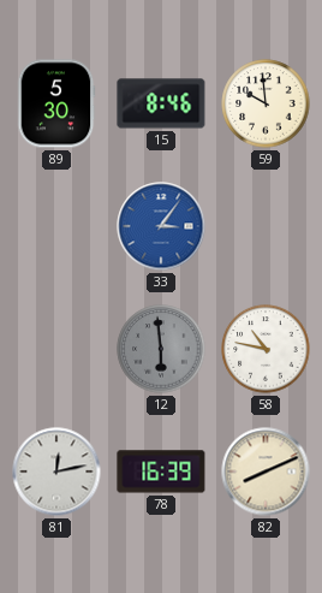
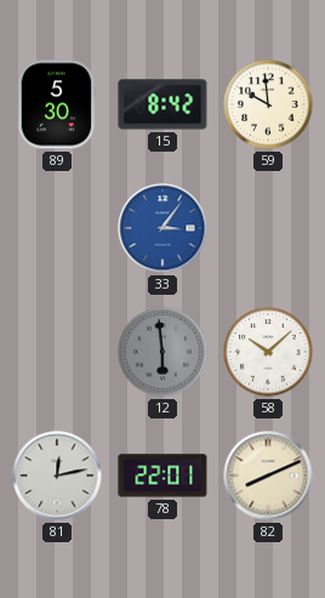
15: 8:46 -> 8:42 (162, 104)
58: 10:47 -> 10:08 (268, 352)
78: 16:39 -> 22:01 (162, 475)
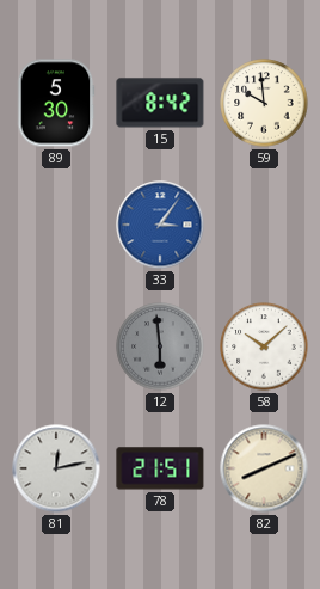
78: 22:01 -> 21:51 (160, 468)
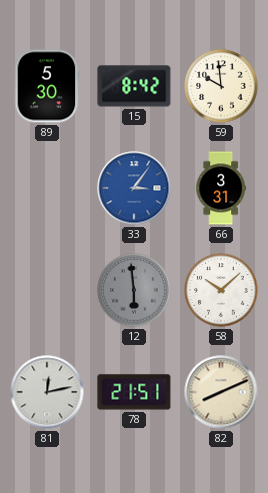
66: none -> 3:31 (221, 188)
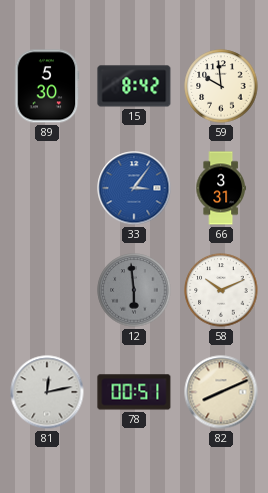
58: 10:08 -> 10:11 (221, 290)
78: 21:51 -> 00:51 (134, 392)
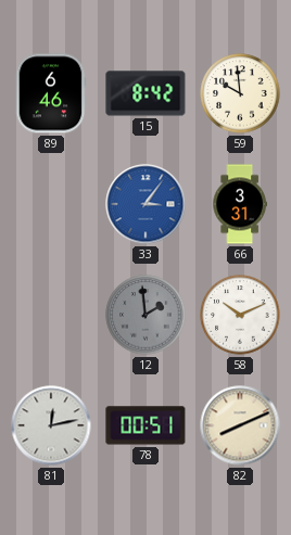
89: 5:30 -> 6:46 (51, 93)
12: 5:59 -> 1:59 (145, 315)
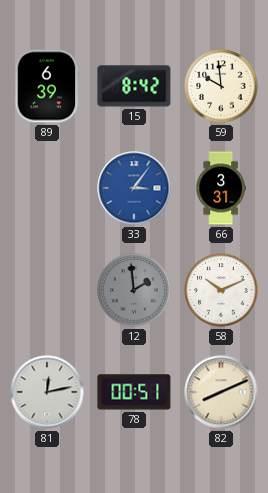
89: 6:46 -> 6:39 (47, 86)
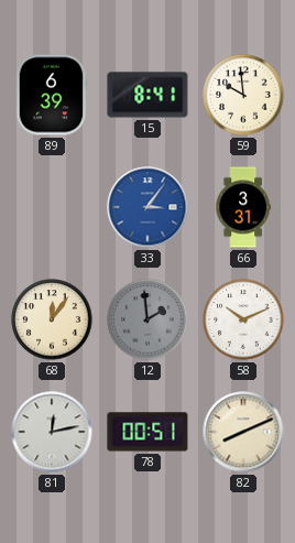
15: 8:42 -> 8:41 (147, 95)
68: none -> 12:06 (52, 319)
